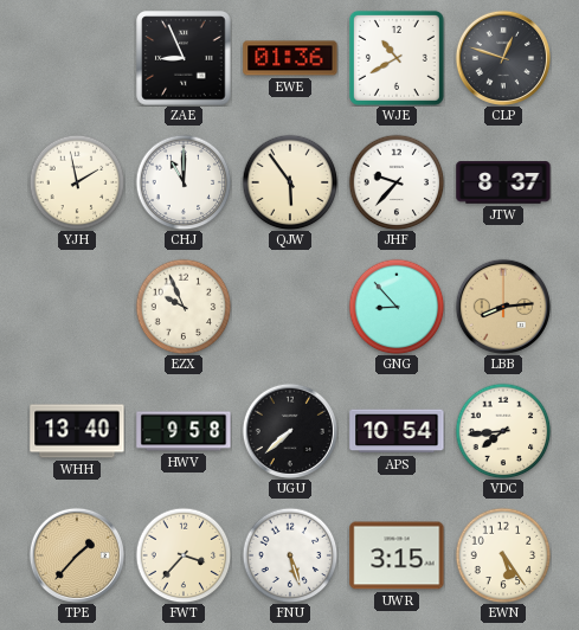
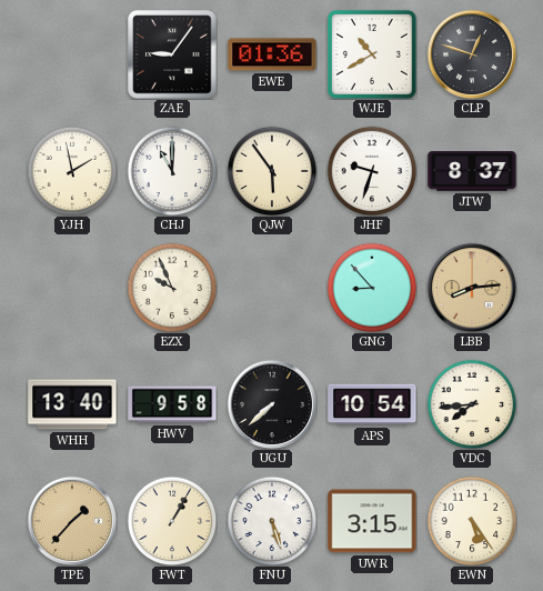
ZAE: 8:56 -> 9:06 (172, 54)
JHF: 9:37 -> 9:33 (372, 171)
FWT: 3:37 -> 1:05 (172, 521)
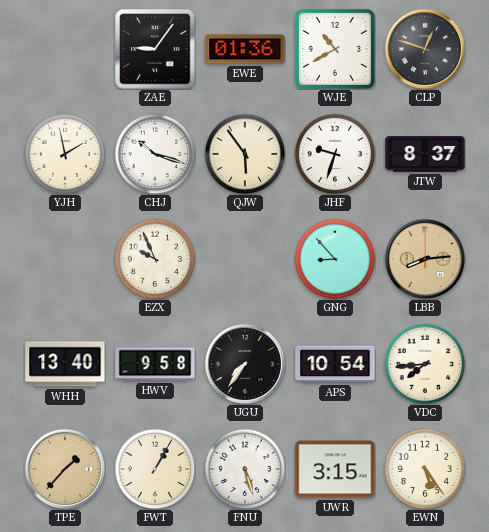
CHJ: 11:00 -> 10:18 (155, 154)
UGU: 7:38 -> 7:36 (245, 364)
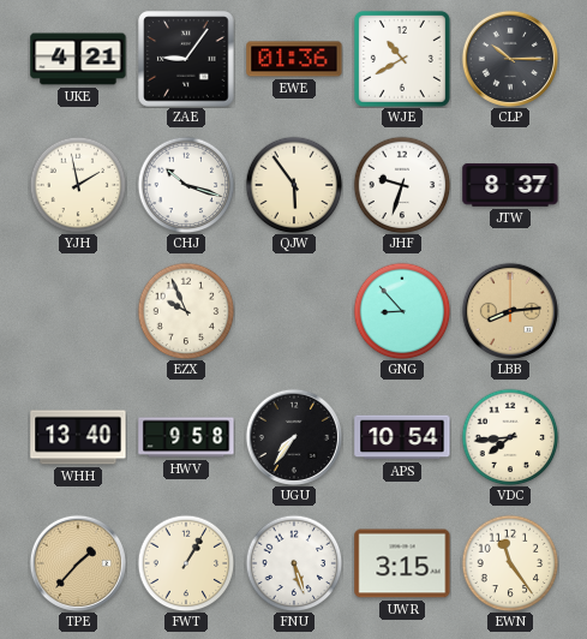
UKE: none -> 4:21 (78, 59)
CLP: 12:48 -> 10:15 (510, 59)
EWN: 5:24 -> 11:24 (510, 563)
